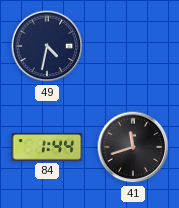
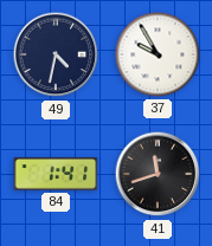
37: none -> 9:55 (158, 54)
84: 1:44 -> 1:41 (56, 174)
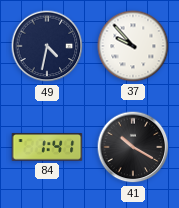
37: 9:55 -> 9:53 (133, 46)
41: 11:42 -> 10:20 (133, 147)
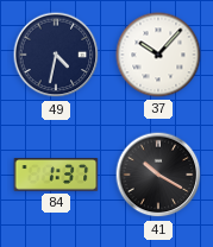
37: 9:53 -> 10:07 (158, 55)
84: 1:41 -> 1:37 (56, 175)
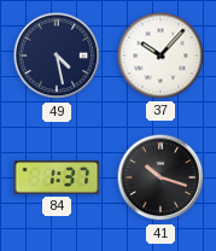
49: 4:32 -> 4:28 (57, 56)
41: 10:20 -> 10:18 (160, 177)
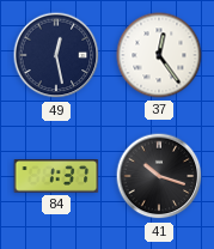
49: 4:28 -> 12:28 (56, 55)
37: 10:07 -> 12:24 (159, 55)
